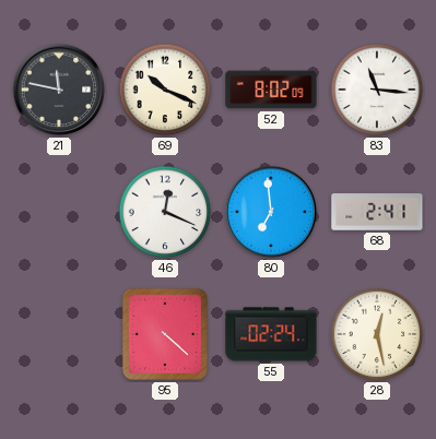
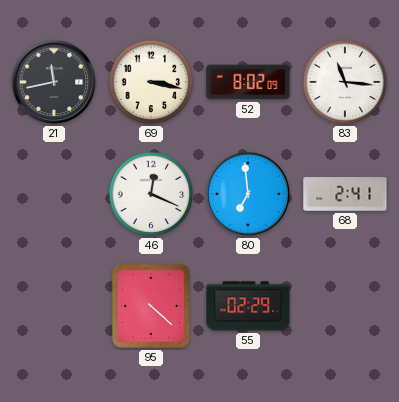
21: 11:47 -> 11:43 (54, 82)
69: 10:19 -> 3:17 (151, 82)
55: 02:24 -> 02:29 (248, 306)
28: 12:28 -> none (377, 334)
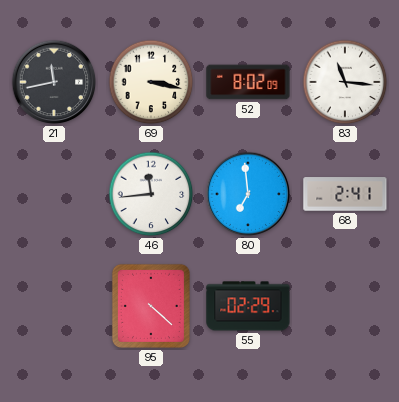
46: 12:19 -> 11:44 (151, 194)
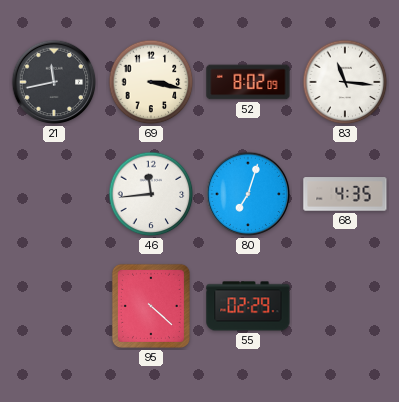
80: 6:59 -> 7:03 (248, 194)
68: 2:41 -> 4:35 (345, 194)
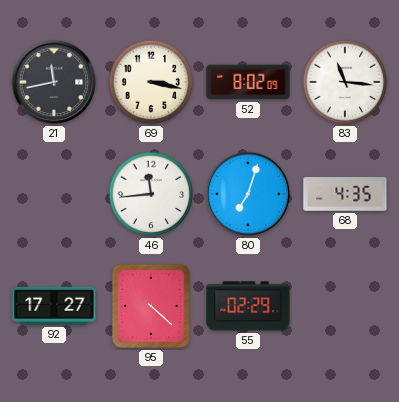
92: none -> 17:27 (54, 306)
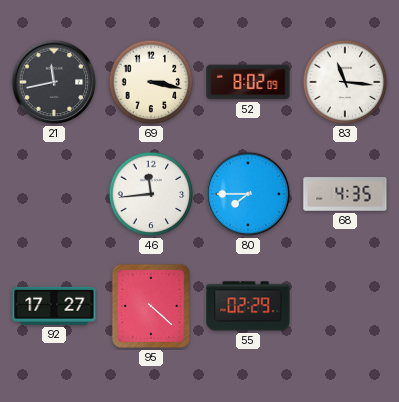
80: 7:03 -> 7:45 (248, 194)
